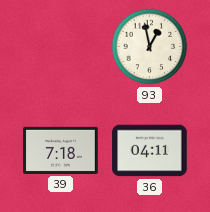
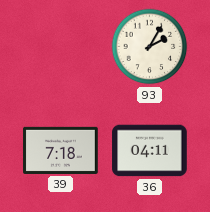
93: 12:58 -> 2:05 (150, 47)
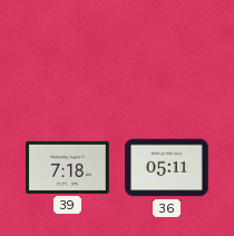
93: 2:05 -> none (150, 47)
36: 04:11 -> 05:11 (167, 168)
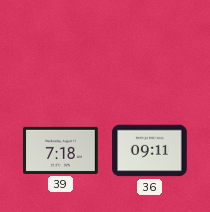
36: 05:11 -> 09:11 (150, 151)
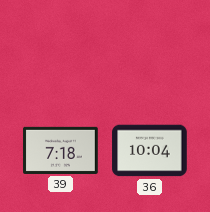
36: 09:11 -> 10:04 (150, 151)
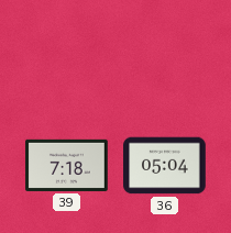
36: 10:04 -> 05:04 (165, 166)
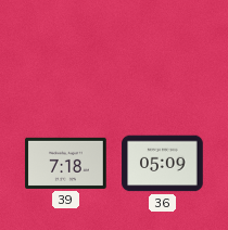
36: 05:04 -> 05:09 (163, 164)
